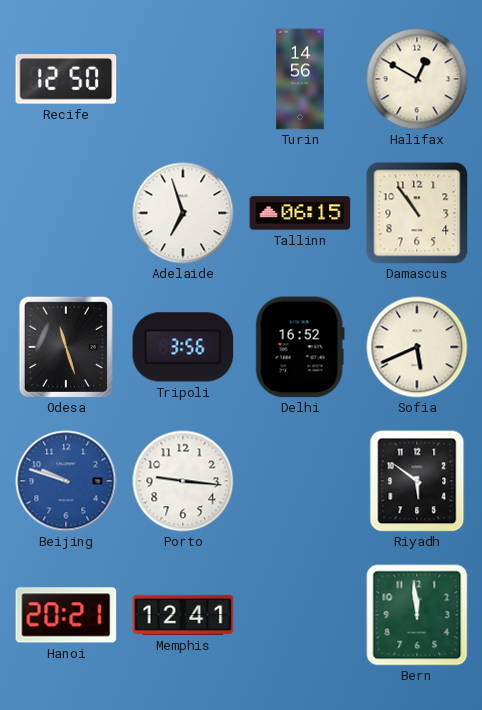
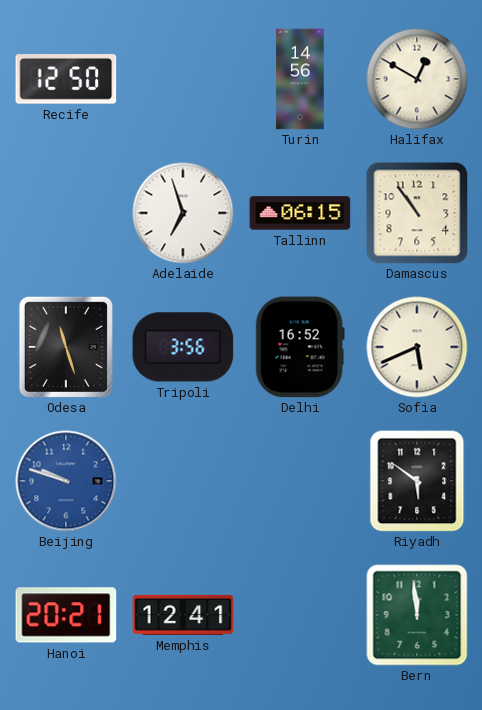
Porto: 9:16 -> none (183, 481)
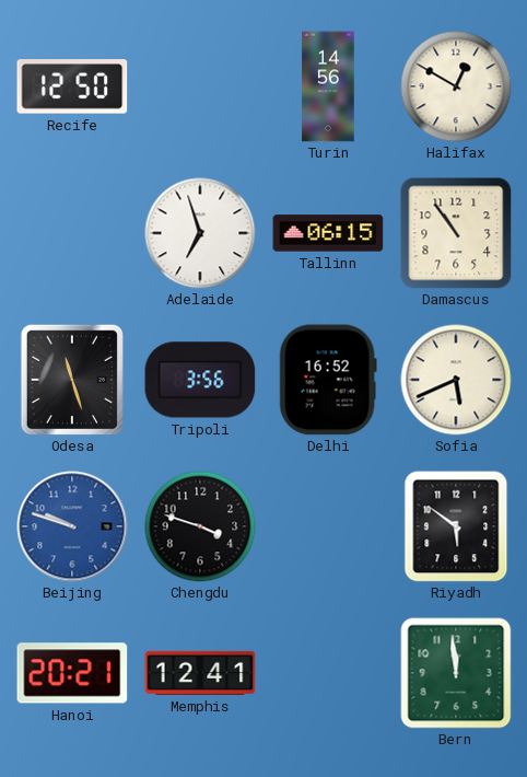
Chengdu: none -> 3:48 (200, 526)
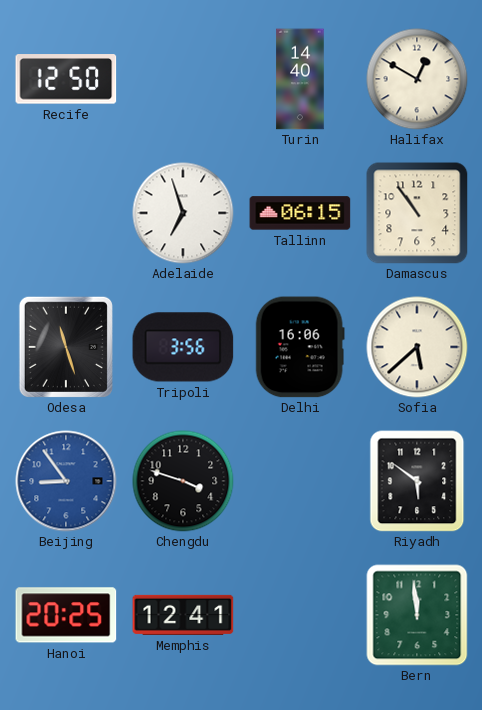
Turin: 14:56 -> 14:40 (300, 79)
Delhi: 16:52 -> 16:06 (300, 347)
Sofia: 5:41 -> 5:38 (417, 347)
Beijing: 9:48 -> 8:54 (66, 481)
Hanoi: 20:21 -> 20:25 (66, 615)
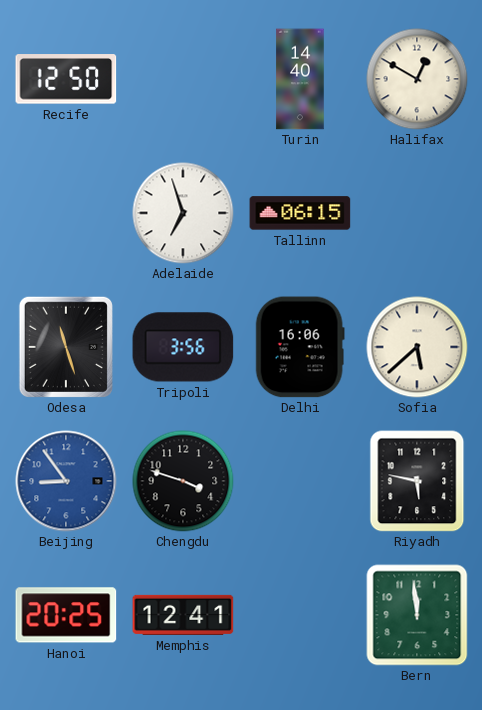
Damascus: 10:54 -> none (417, 213)
Riyadh: 5:51 -> 5:47 (417, 481)
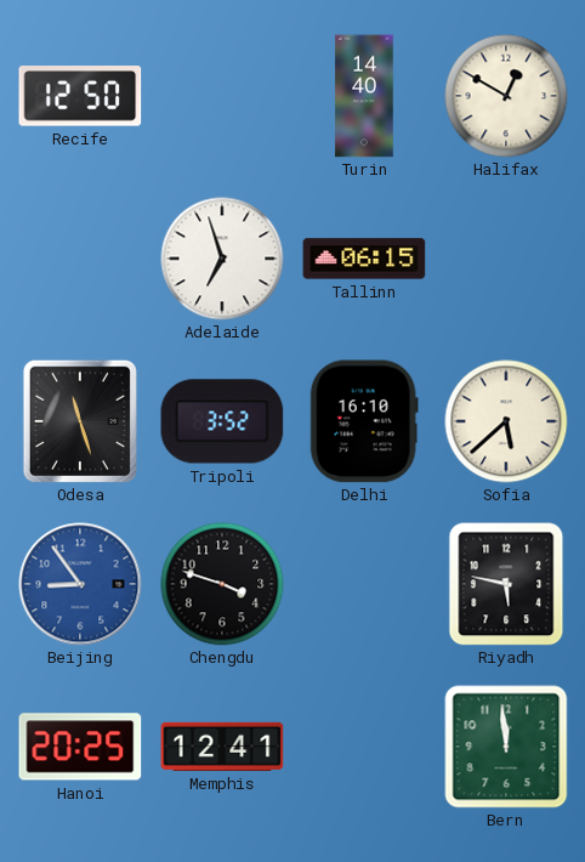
Tripoli: 3:56 -> 3:52 (222, 421)
Delhi: 16:06 -> 16:10 (364, 421)
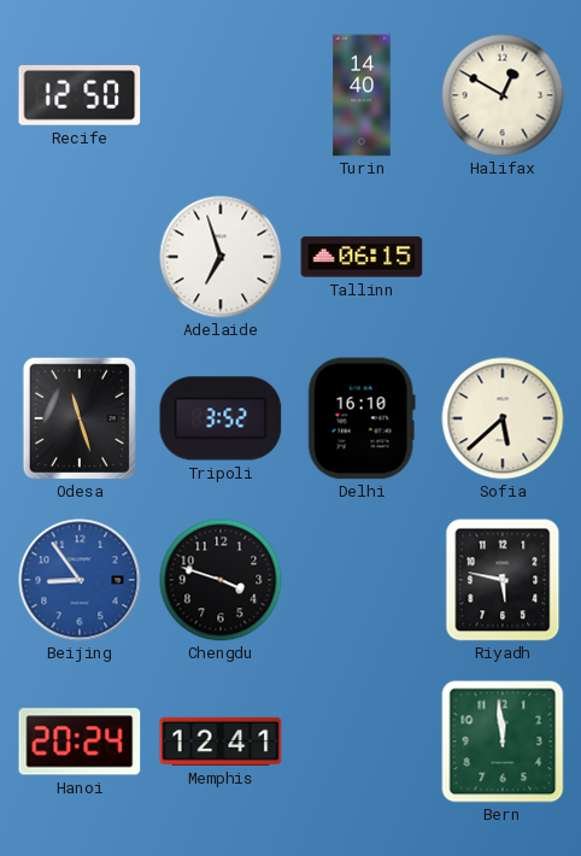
Hanoi: 20:25 -> 20:24 (80, 741)
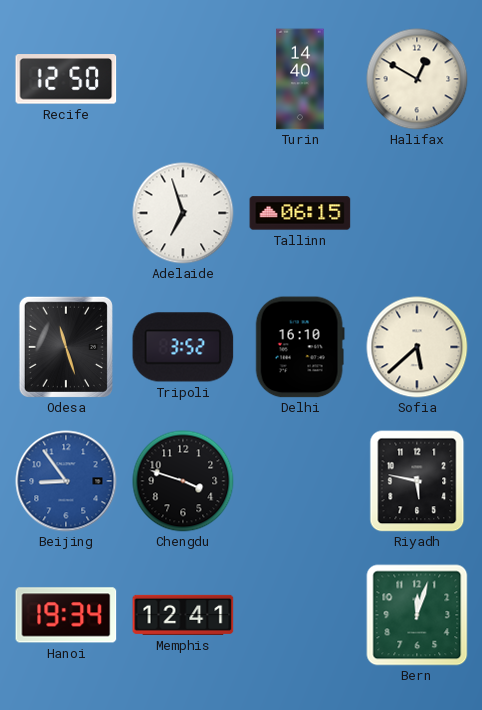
Hanoi: 20:24 -> 19:34 (66, 615)
Bern: 11:59 -> 12:03 (417, 615)
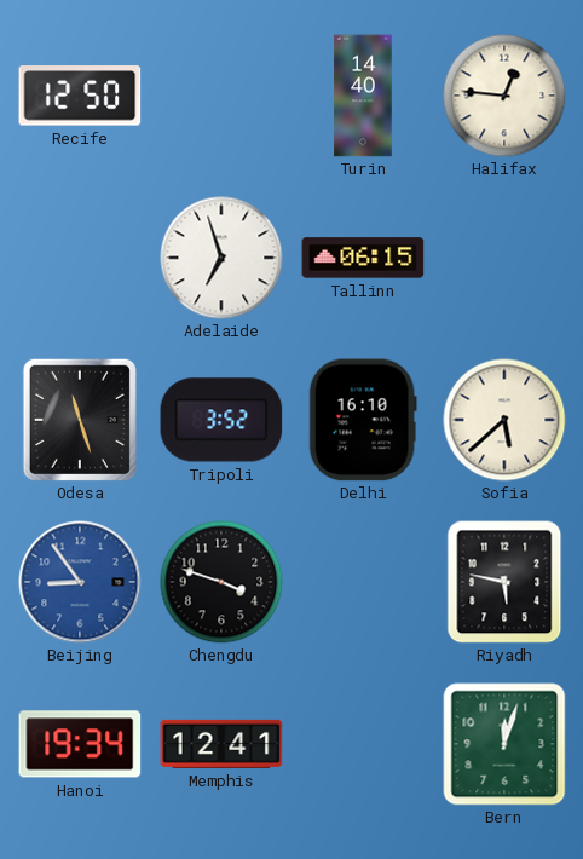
Halifax: 12:50 -> 12:46 (504, 96)
